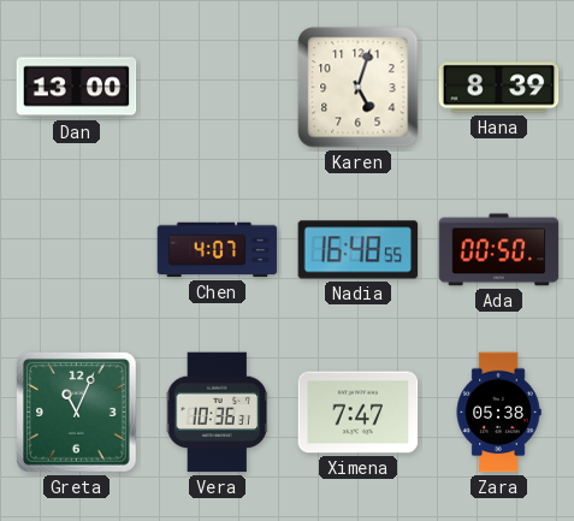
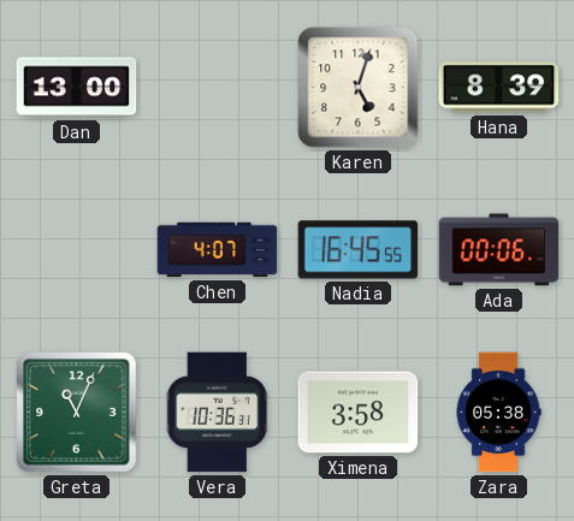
Nadia: 16:48 -> 16:45 (359, 250)
Ada: 00:50 -> 00:06 (499, 250)
Ximena: 7:47 -> 3:58 (359, 413)
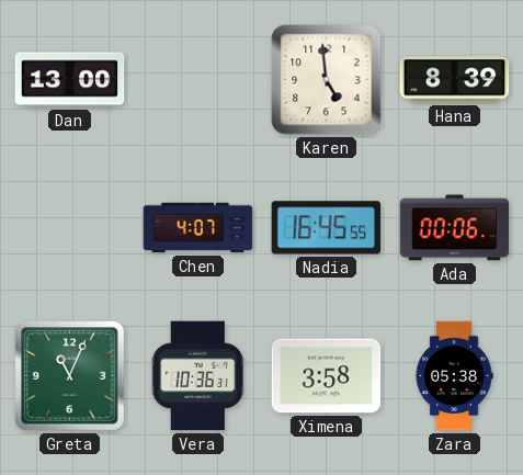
Karen: 5:03 -> 4:59 (327, 80)
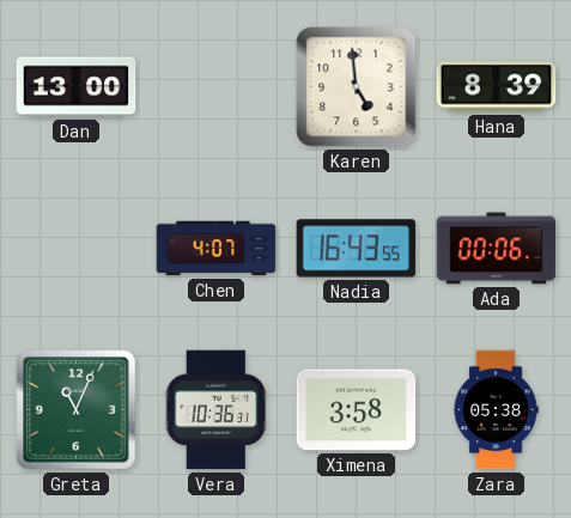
Nadia: 16:45 -> 16:43 (357, 249)
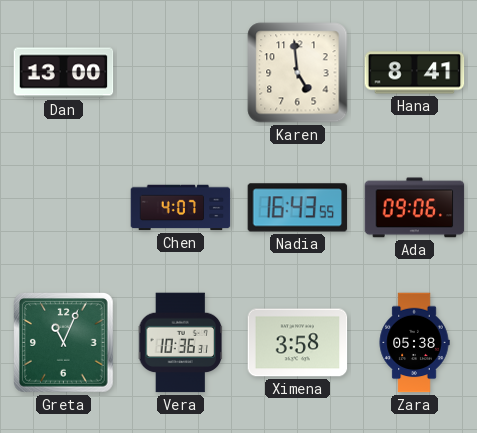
Hana: 8:39 -> 8:41 (415, 73)
Ada: 00:06 -> 09:06 (415, 208)
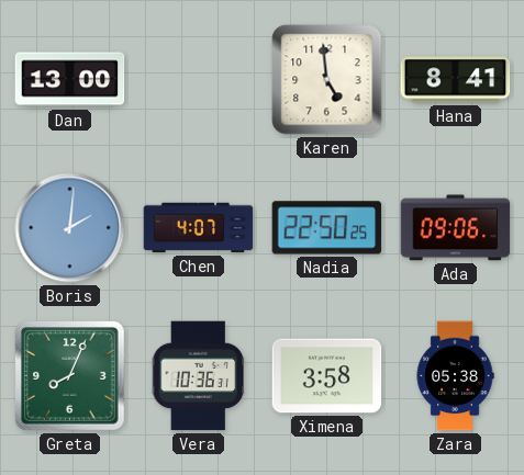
Boris: none -> 2:01 (70, 228)
Nadia: 16:43 -> 22:50 (327, 228)
Greta: 11:04 -> 8:04 (70, 376)
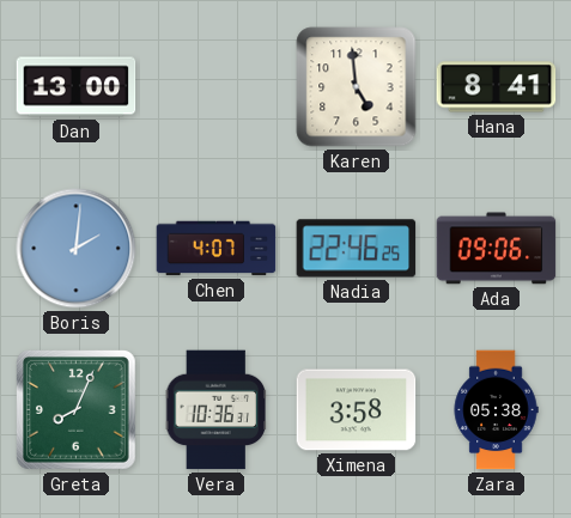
Nadia: 22:50 -> 22:46 (357, 249)
